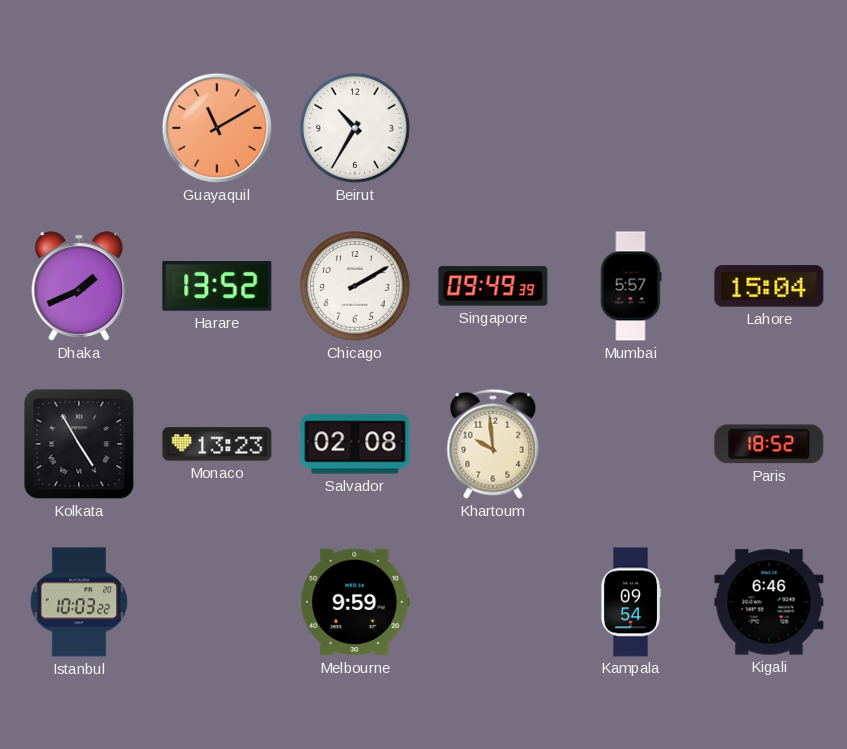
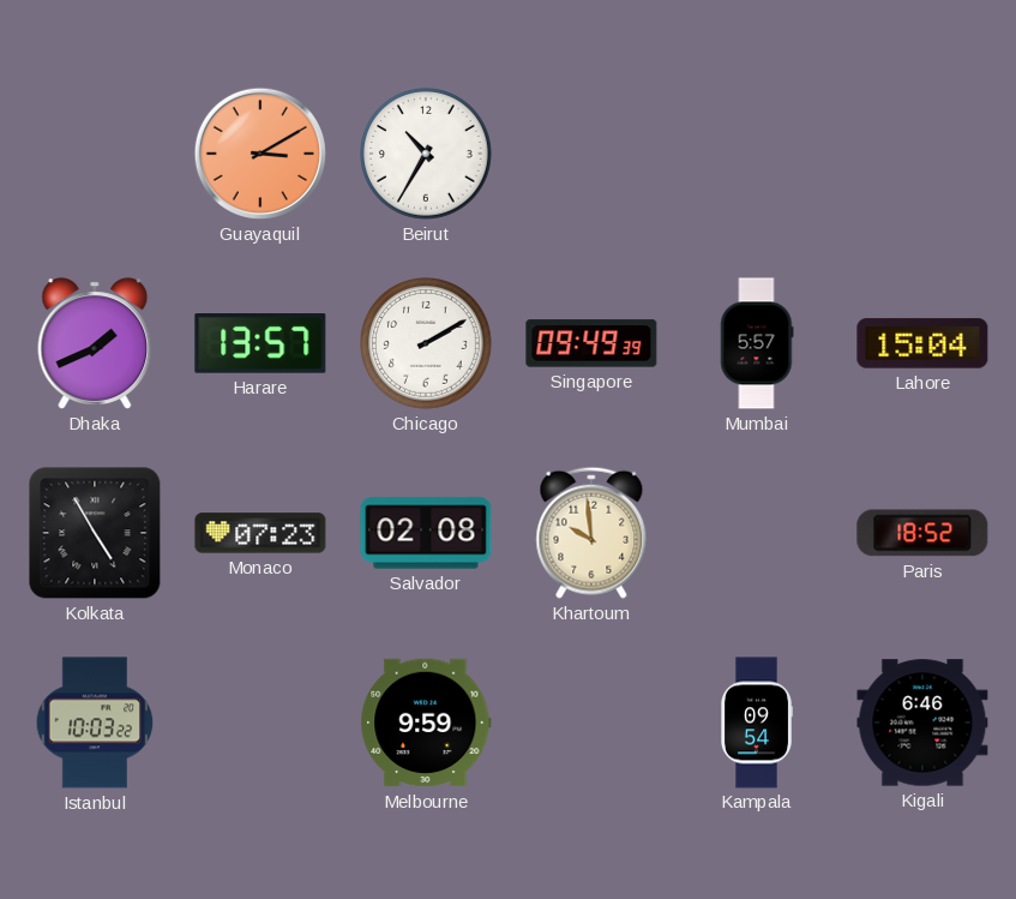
Guayaquil: 11:10 -> 3:10 (260, 154)
Harare: 13:52 -> 13:57 (260, 344)
Monaco: 13:23 -> 07:23 (260, 533)
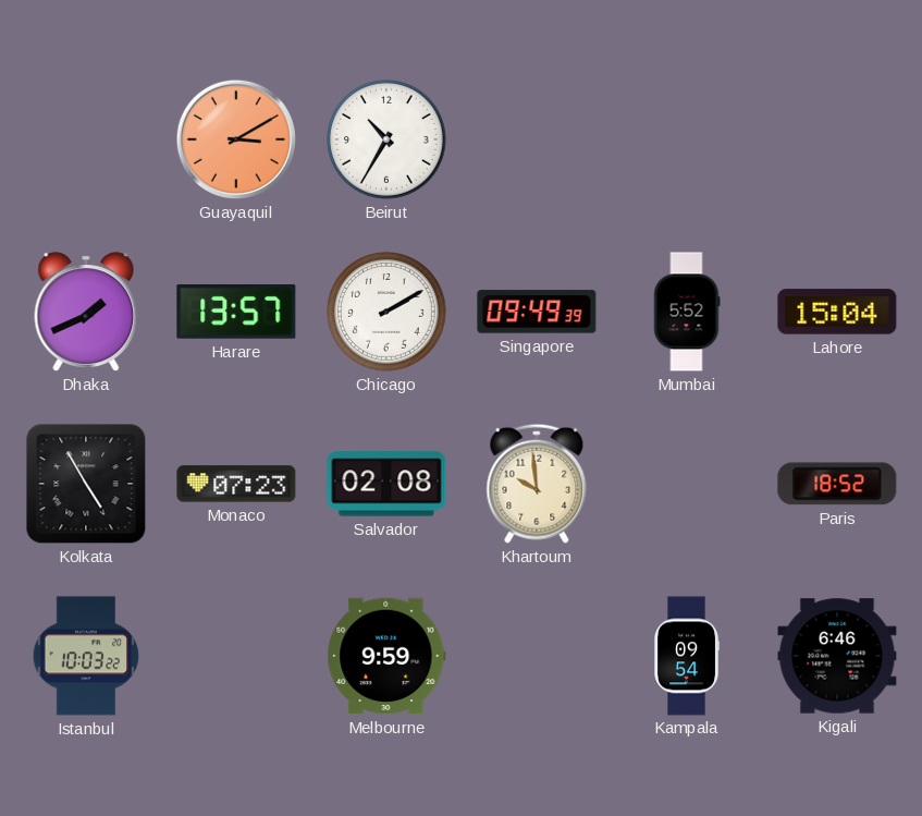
Mumbai: 5:57 -> 5:52 (687, 312)
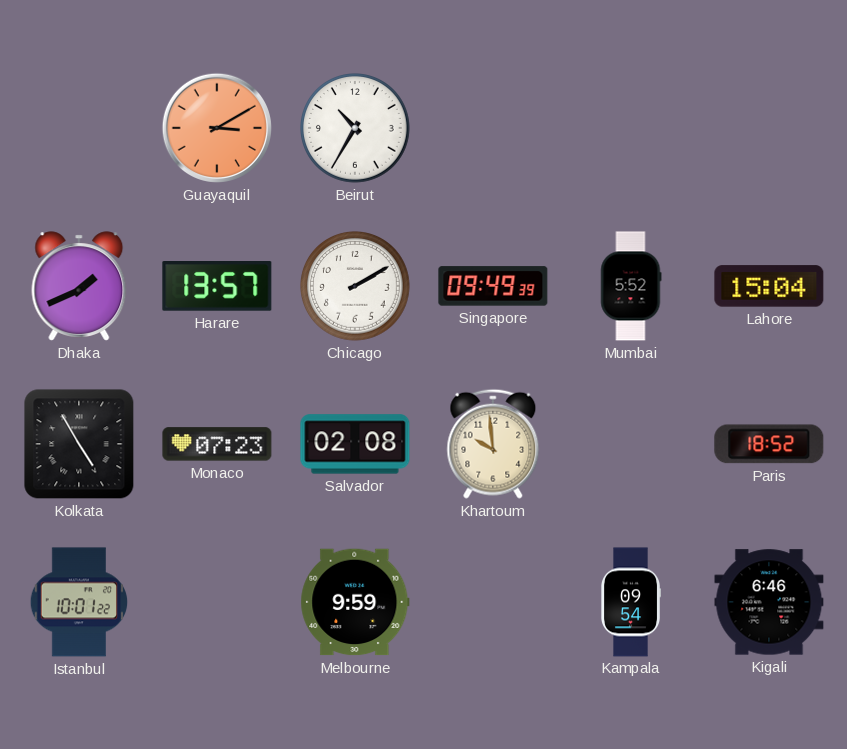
Istanbul: 10:03 -> 10:01 (79, 602)
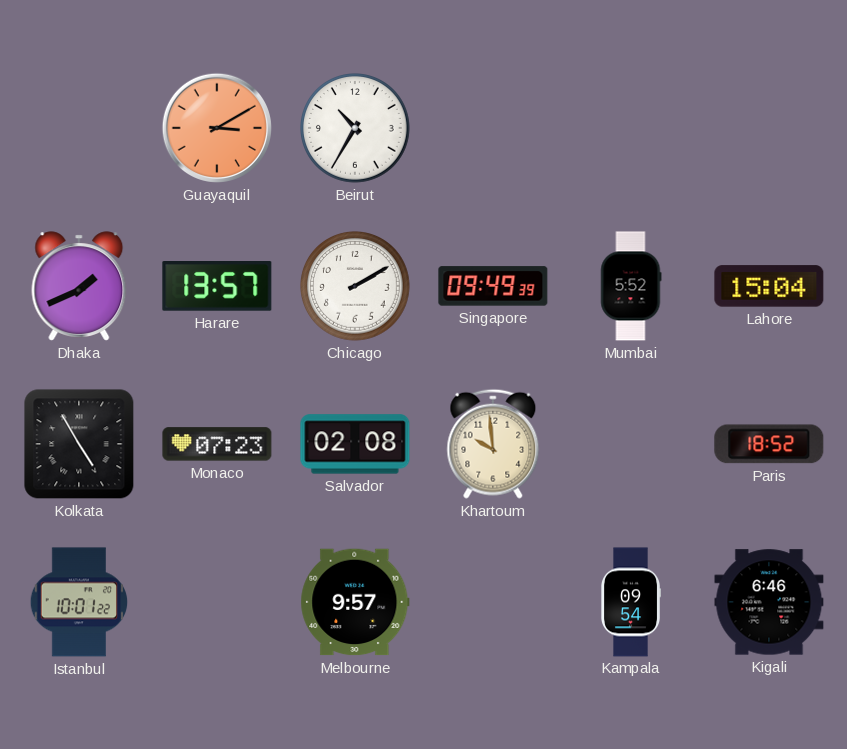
Melbourne: 9:59 -> 9:57 (355, 602)
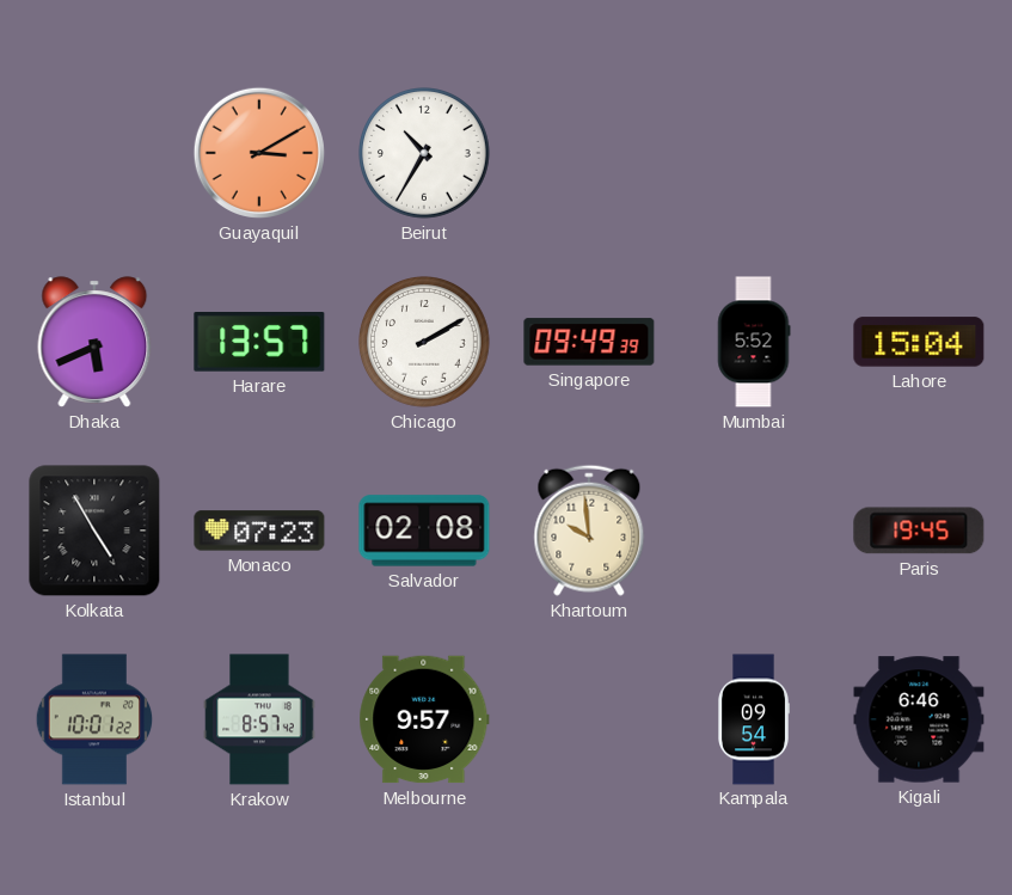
Dhaka: 1:41 -> 5:41 (94, 342)
Paris: 18:52 -> 19:45 (919, 531)
Krakow: none -> 8:57 (259, 719)
